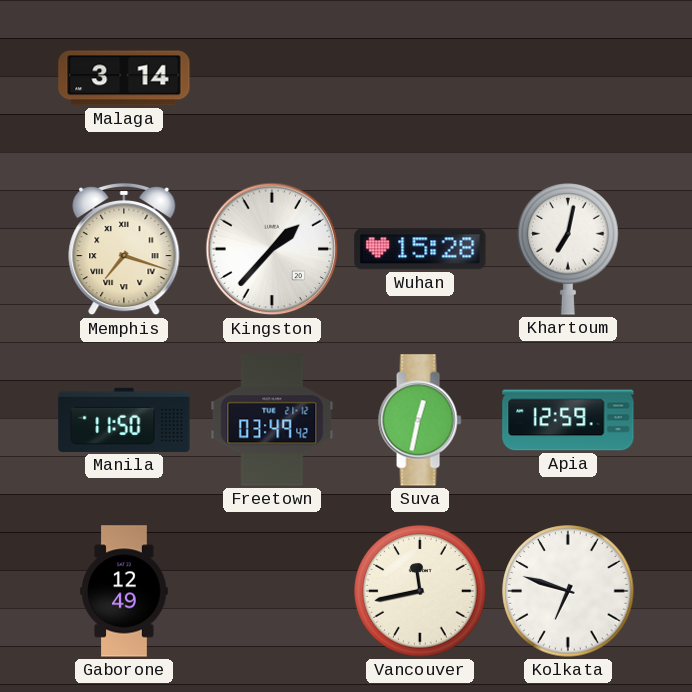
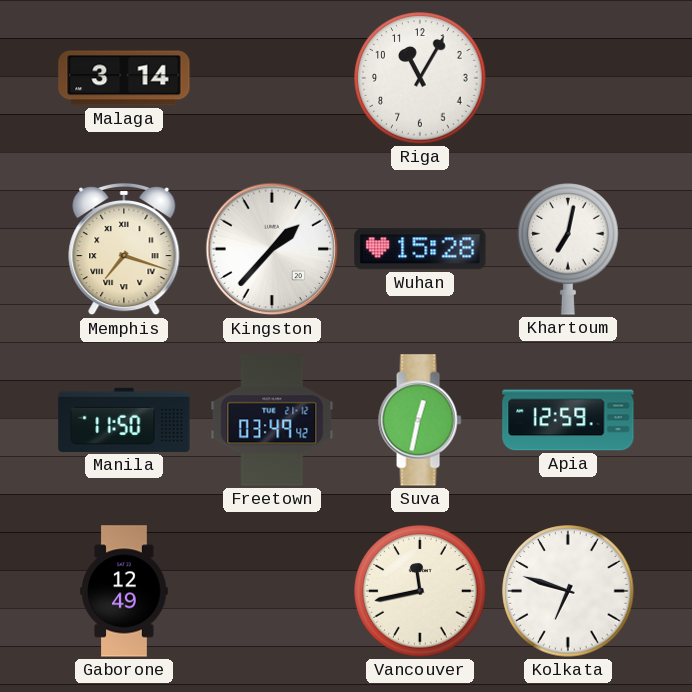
Riga: none -> 11:05 (420, 78)
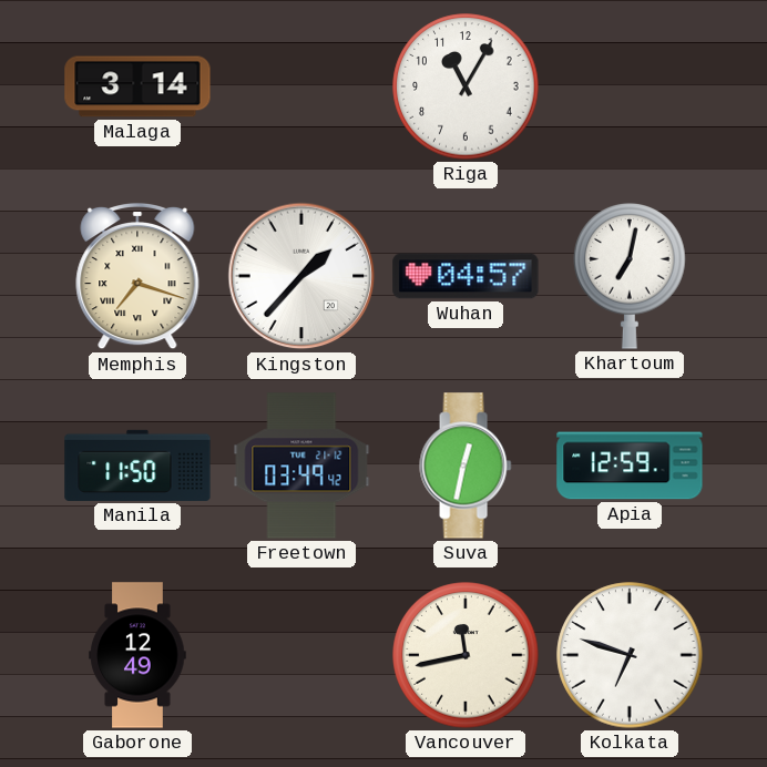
Wuhan: 15:28 -> 04:57 (466, 276)
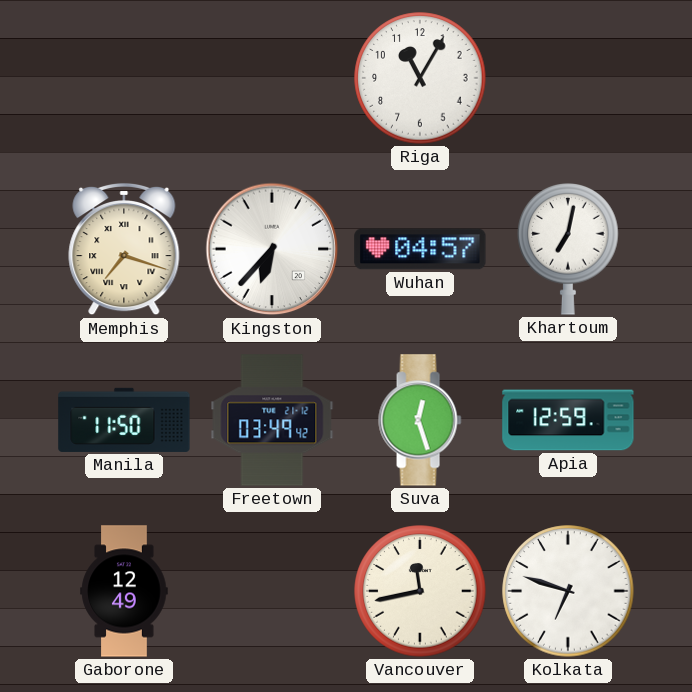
Malaga: 3:14 -> none (137, 86)
Kingston: 1:37 -> 6:37 (272, 249)
Suva: 12:32 -> 12:27 (420, 420)
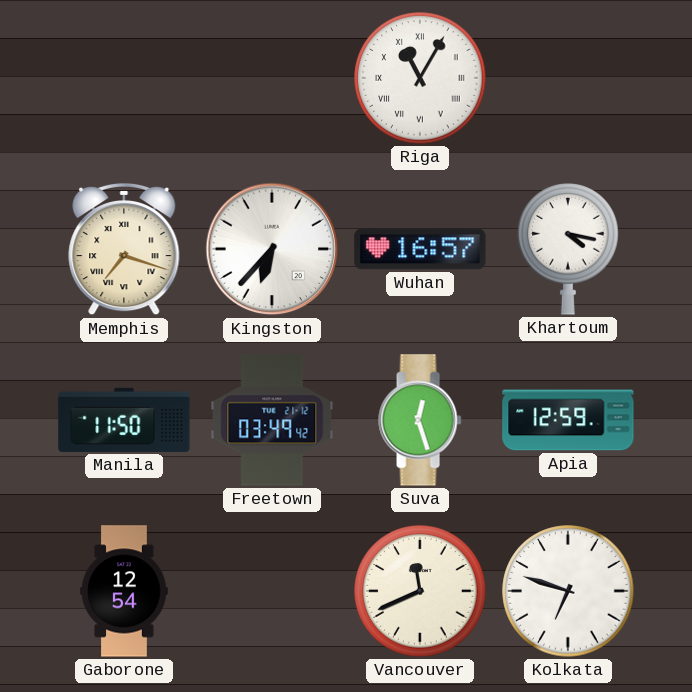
Riga numerals: Arabic -> Roman (420, 78)
Wuhan: 04:57 -> 16:57 (420, 249)
Khartoum: 7:02 -> 4:17 (568, 250)
Gaborone: 12:49 -> 12:54 (124, 591)
Vancouver: 11:43 -> 11:41 (420, 591)
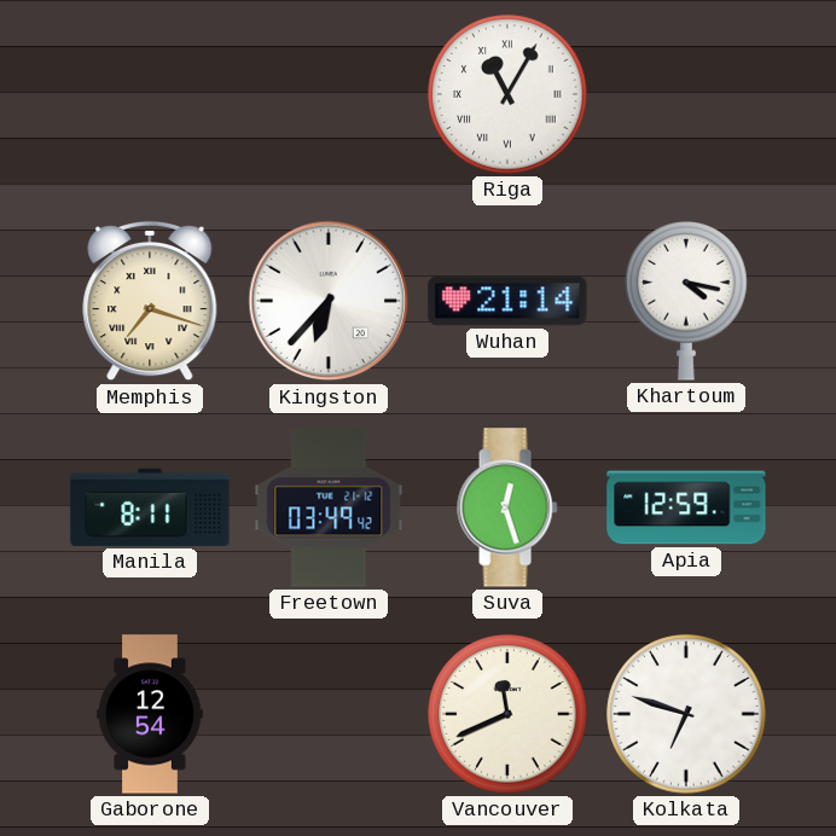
Wuhan: 16:57 -> 21:14 (507, 301)
Manila: 11:50 -> 8:11 (150, 507)
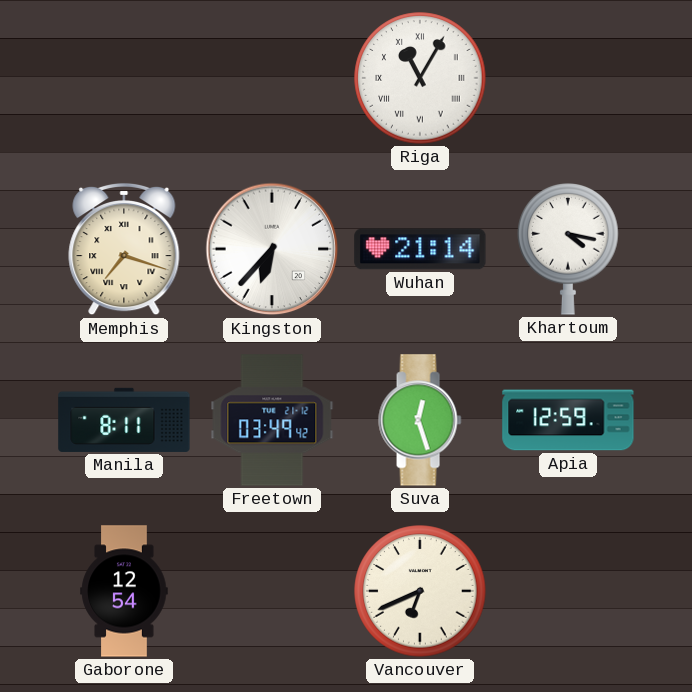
Vancouver: 11:41 -> 6:41 (420, 591)
Kolkata: 6:48 -> none (686, 714)
